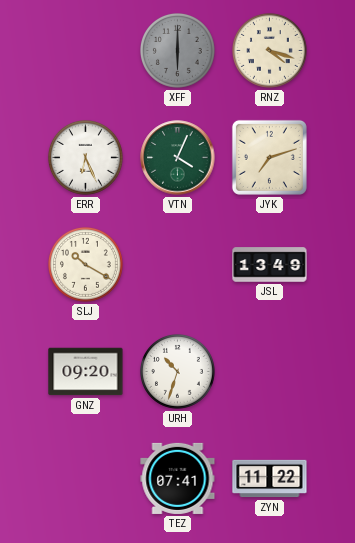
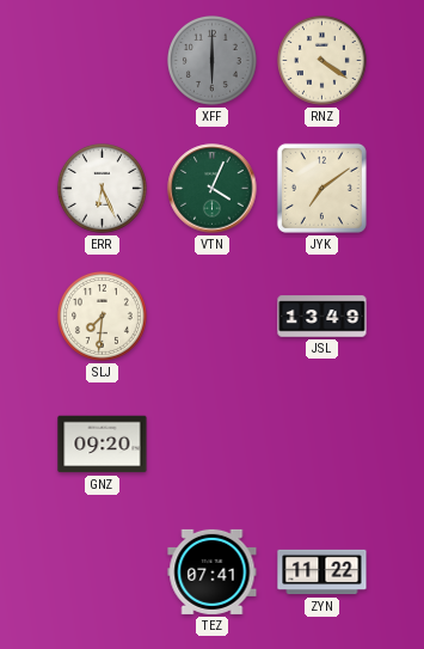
RNZ: 4:18 -> 4:21 (322, 61)
JYK: 7:12 -> 7:09 (321, 188)
SLJ: 10:20 -> 7:31 (103, 317)
URH: 10:33 -> none (178, 372)
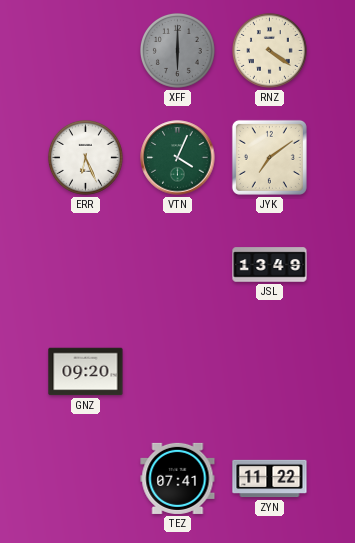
SLJ: 7:31 -> none (103, 317)
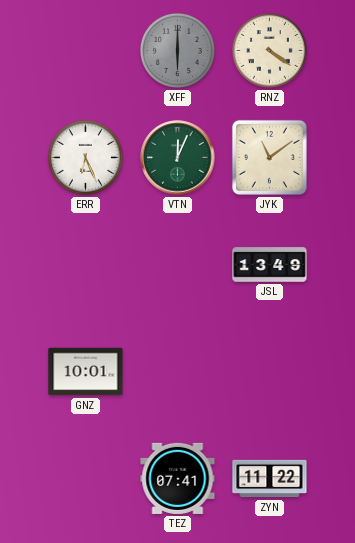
VTN: 4:04 -> 12:04 (178, 158)
JYK: 7:09 -> 11:09 (269, 157)
GNZ: 09:20 -> 10:01 (86, 372)
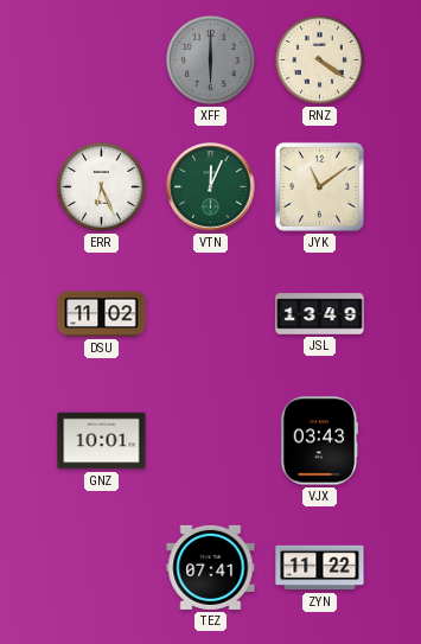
DSU: none -> 11:02 (102, 314)
VJX: none -> 03:43 (320, 441)
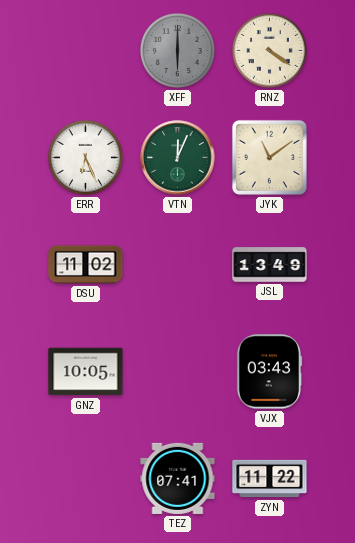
GNZ: 10:01 -> 10:05 (86, 372)
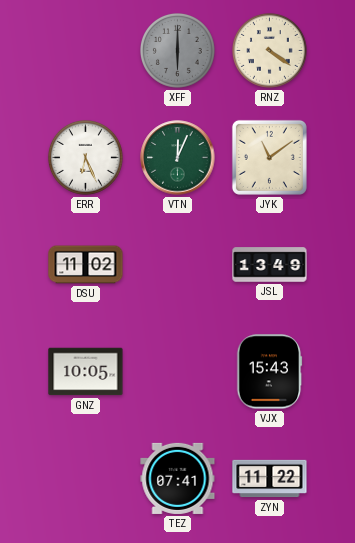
VJX: 03:43 -> 15:43 (270, 372)
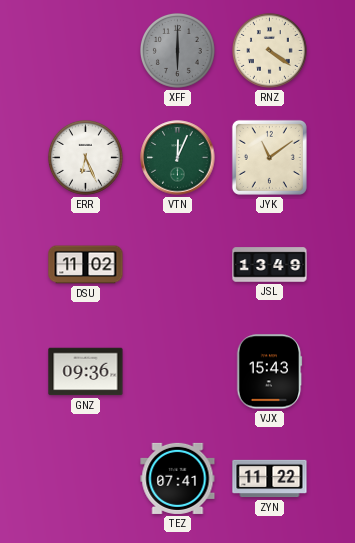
GNZ: 10:05 -> 09:36 (86, 372)
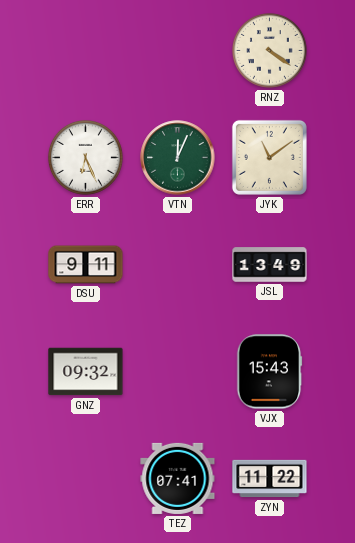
XFF: 6:00 -> none (178, 51)
DSU: 11:02 -> 9:11 (86, 265)
GNZ: 09:36 -> 09:32 (86, 372)
